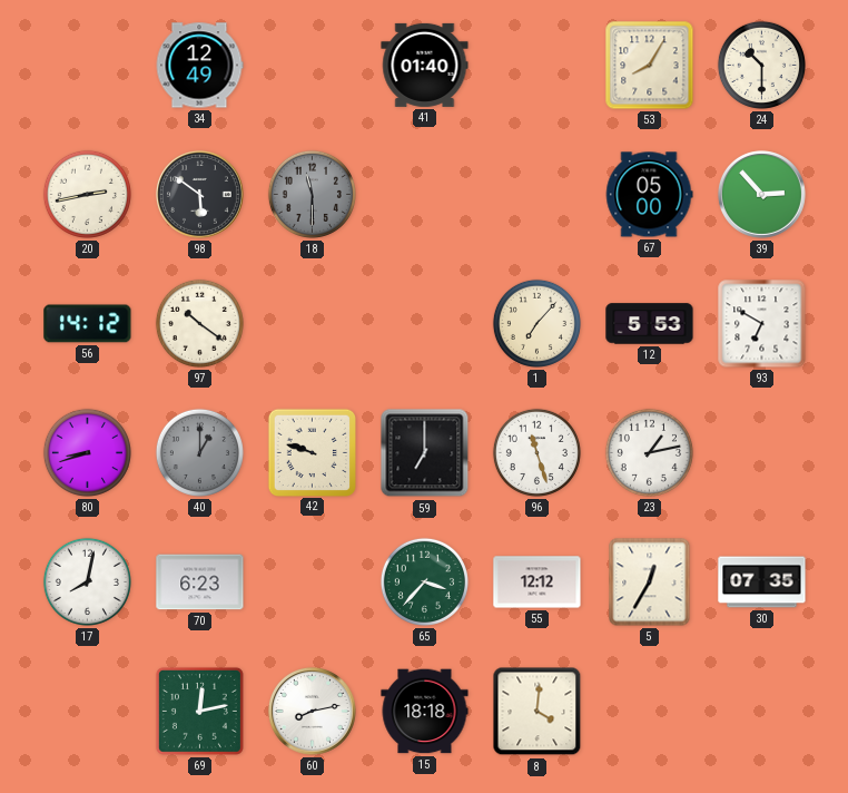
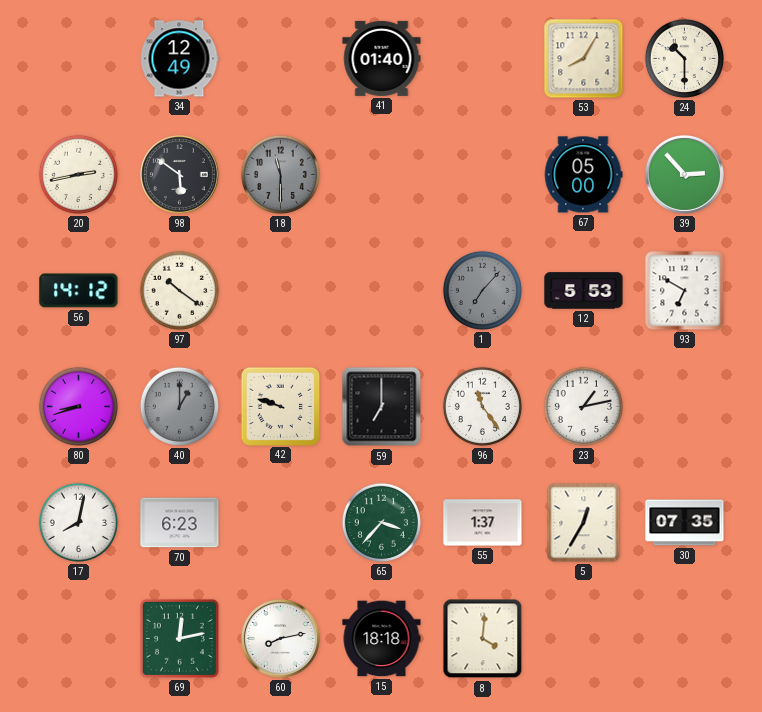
1 dial: cream -> grey (482, 290)
96: 11:27 -> 11:24 (482, 406)
55: 12:12 -> 1:37 (483, 523)
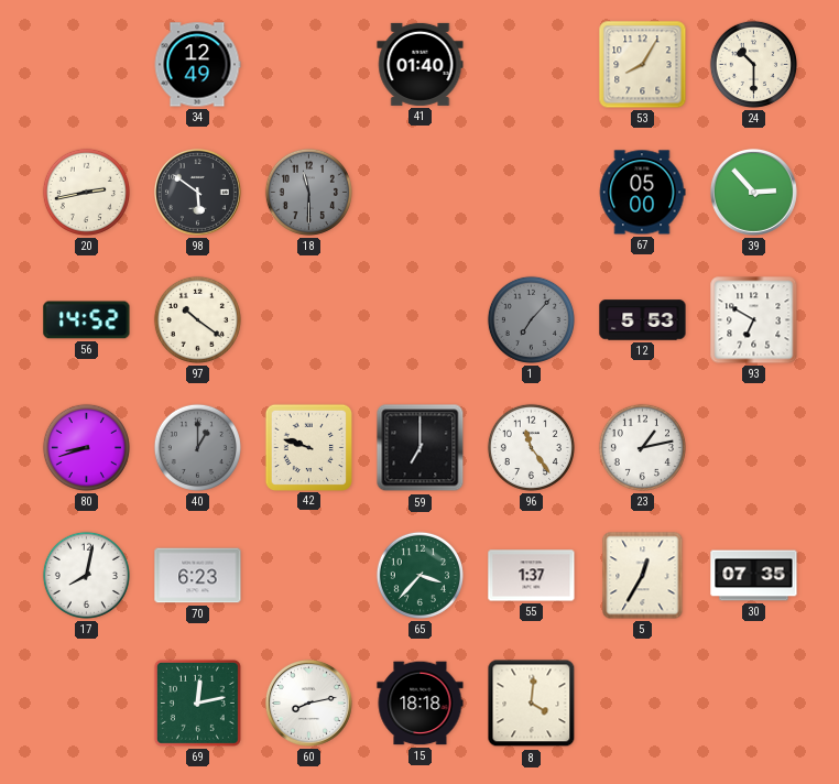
56: 14:12 -> 14:52 (87, 320)
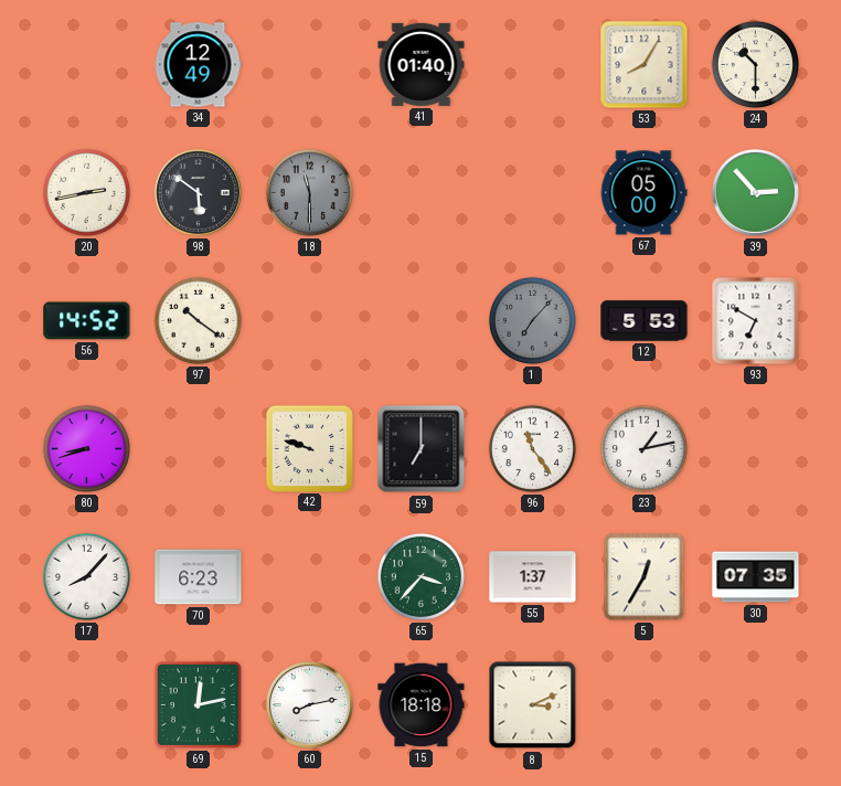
40: 1:00 -> none (197, 447)
17: 8:02 -> 8:07 (86, 576)
8: 4:01 -> 3:11 (533, 705)
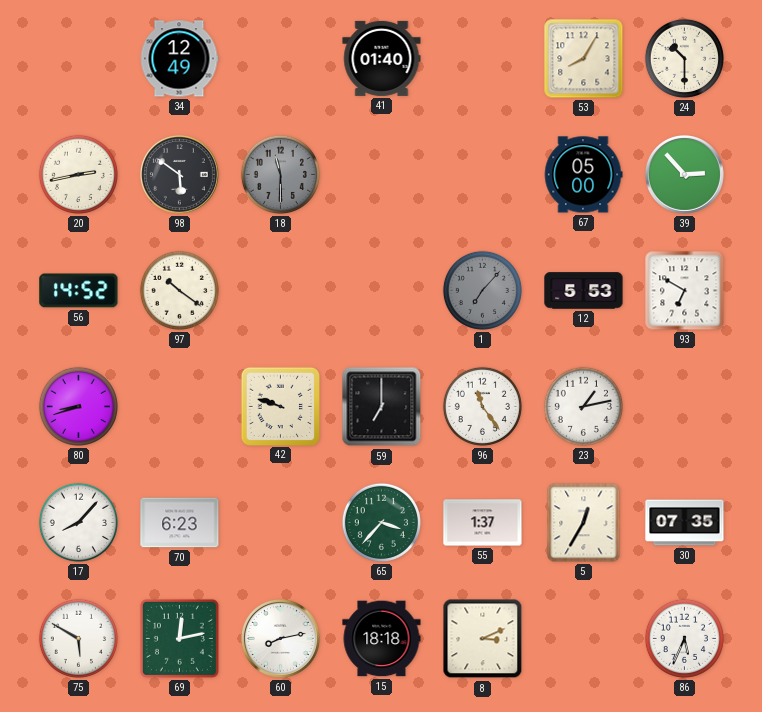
75: none -> 5:50 (78, 638)
86: none -> 5:34 (684, 638)
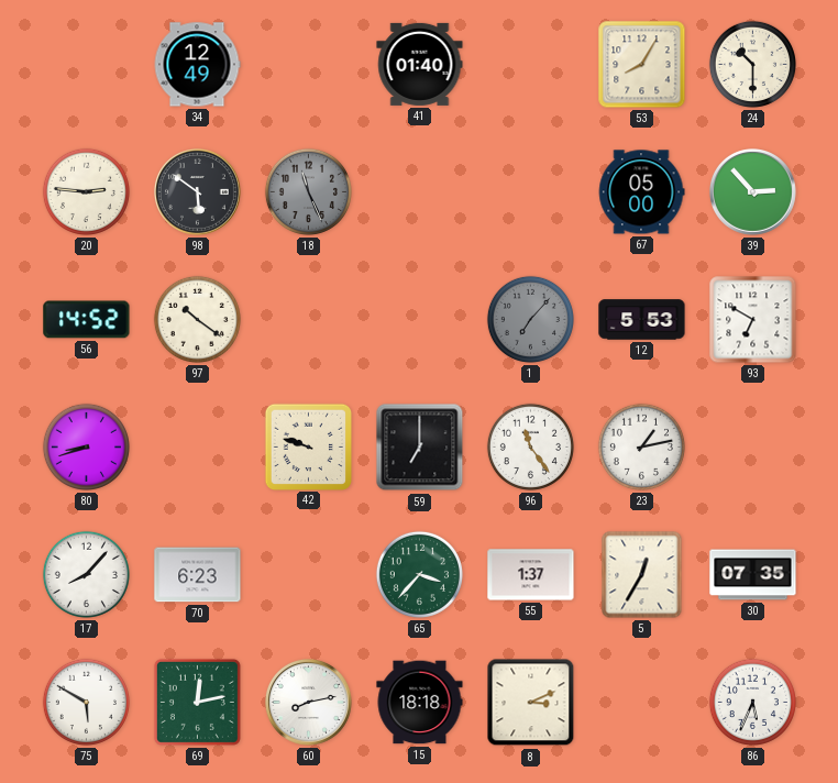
20: 2:43 -> 2:46 (86, 191)
18: 11:30 -> 11:26 (308, 191)
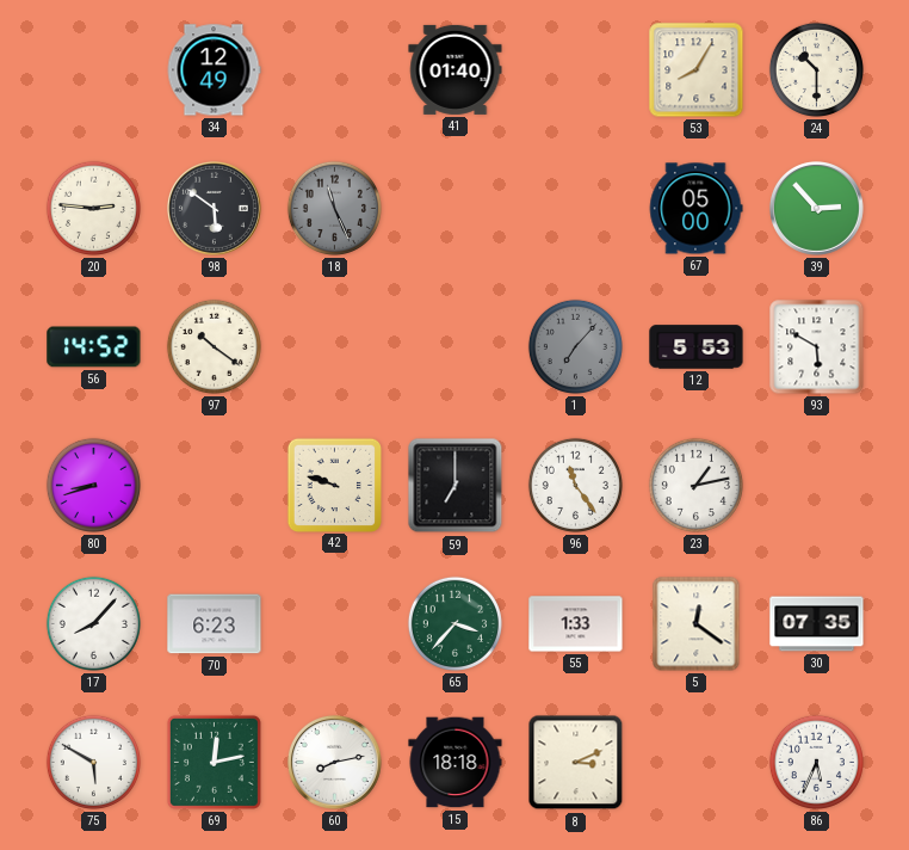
93: 6:50 -> 5:50 (817, 347)
55: 1:37 -> 1:33 (576, 624)
5: 12:35 -> 12:21 (697, 624)
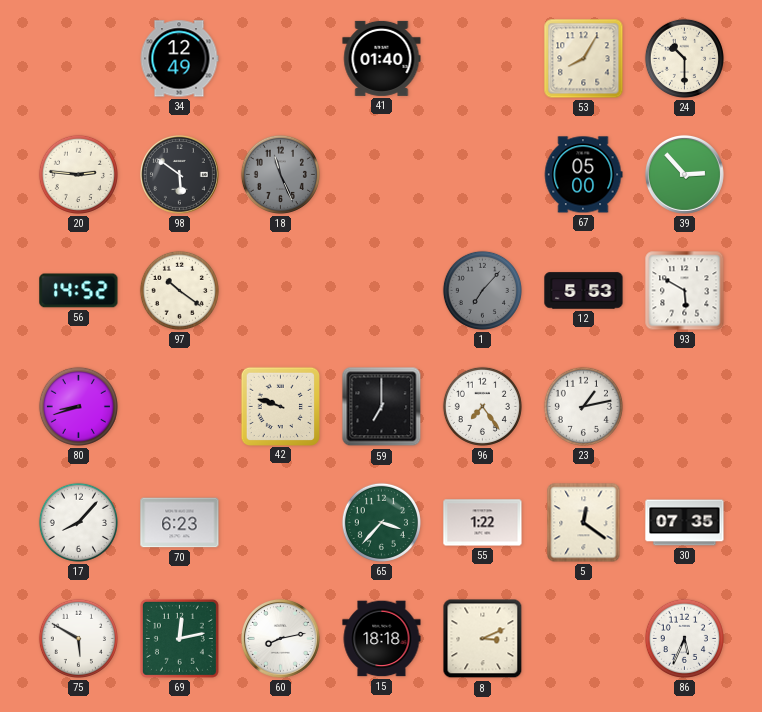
96: 11:24 -> 7:24 (482, 406)
55: 1:33 -> 1:22 (483, 523)
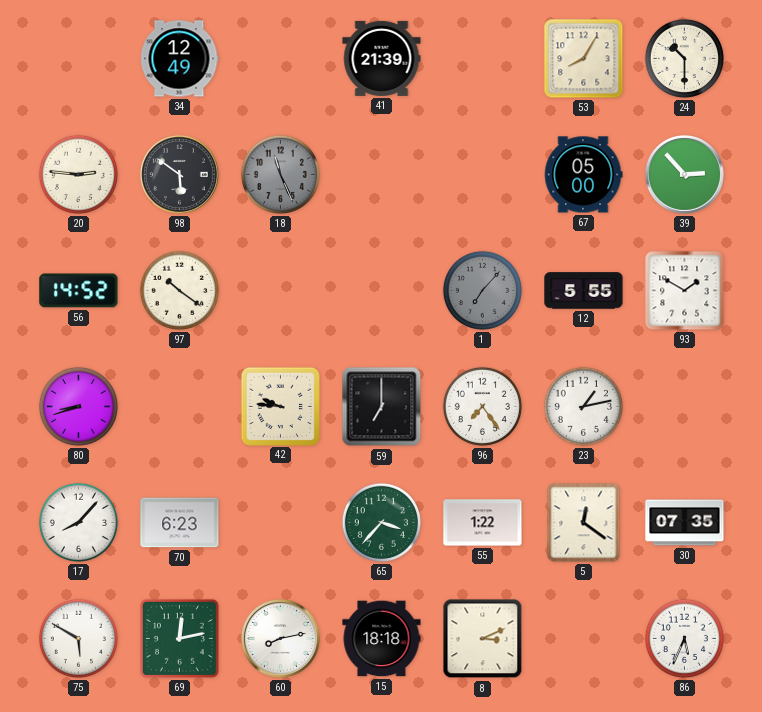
41: 01:40 -> 21:39 (382, 58)
12: 5:53 -> 5:55 (584, 291)
93: 5:50 -> 1:50 (685, 291)
42: 9:48 -> 9:46 (280, 406)
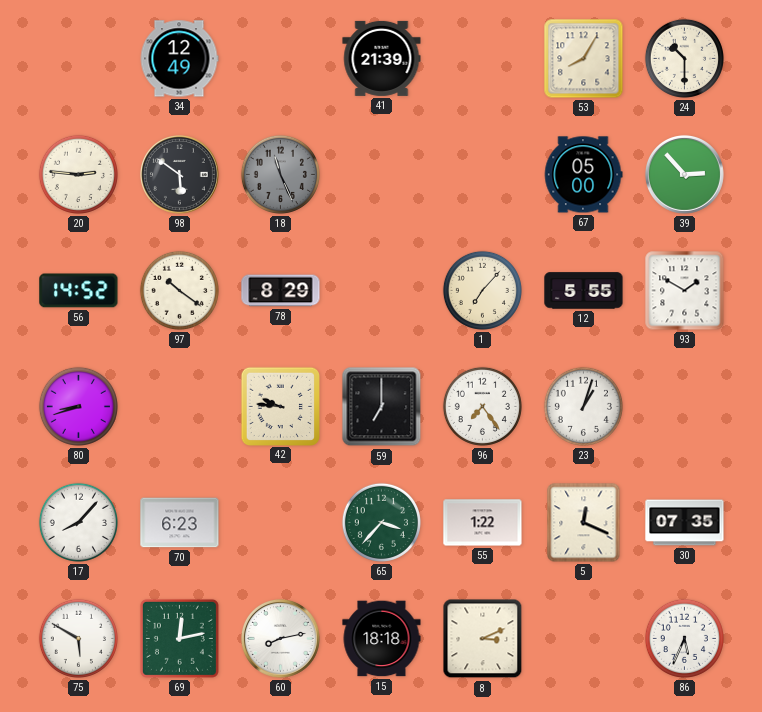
78: none -> 8:29 (281, 291)
1 dial: grey -> cream (482, 290)
23: 1:13 -> 1:03 (583, 406)
5: 12:21 -> 12:19 (584, 523)
